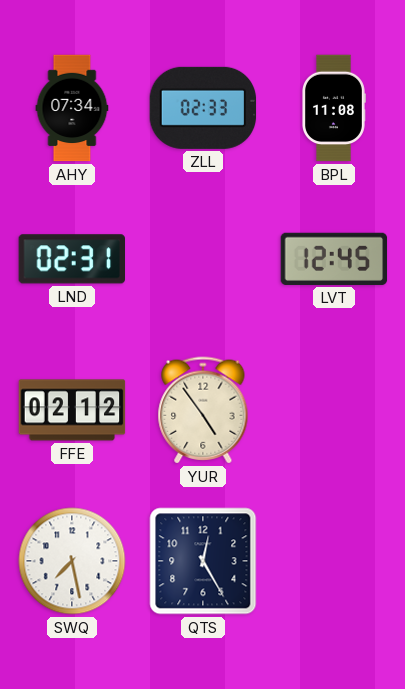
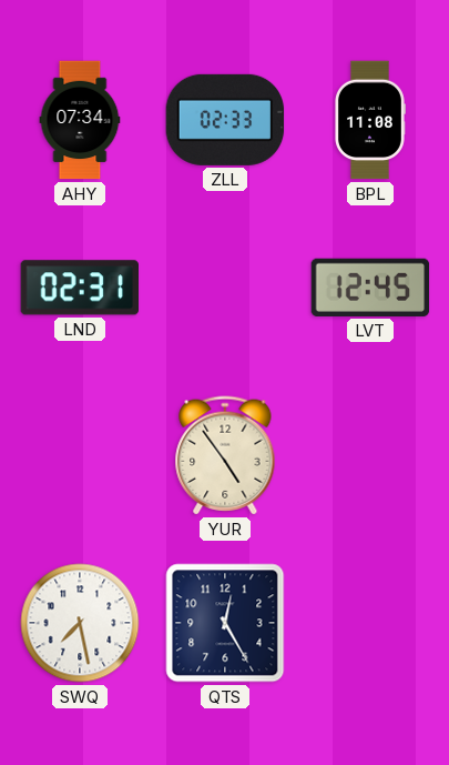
FFE: 02:12 -> none (72, 410)
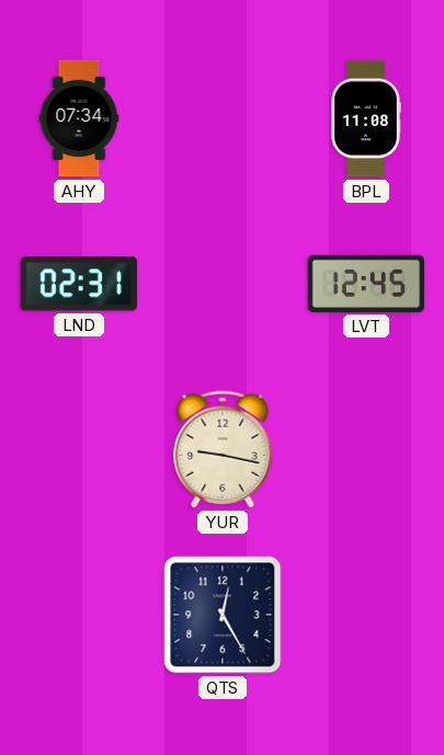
ZLL: 02:33 -> none (225, 120)
YUR: 4:54 -> 9:17 (223, 449)
SWQ: 7:28 -> none (80, 623)
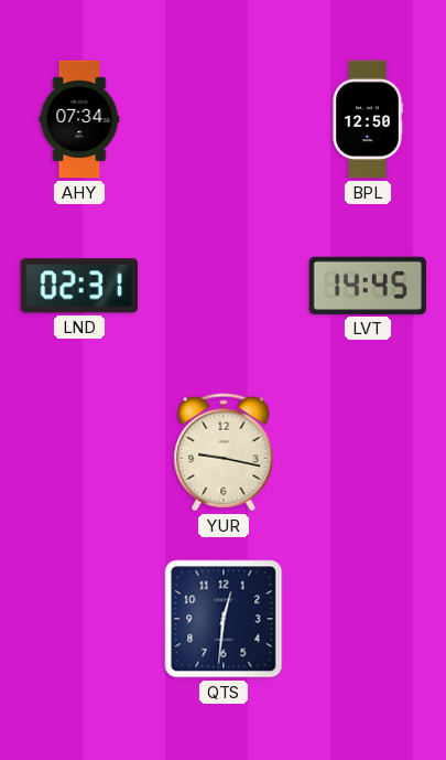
BPL: 11:08 -> 12:50 (368, 119)
LVT: 12:45 -> 14:45 (368, 286)
QTS: 12:25 -> 12:31 (224, 619)
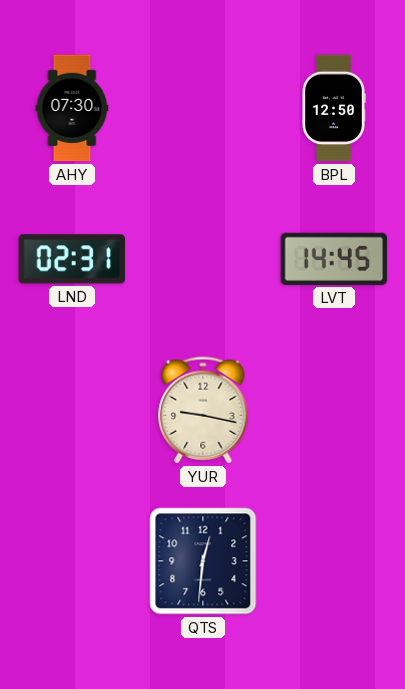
AHY: 07:34 -> 07:30 (72, 108)
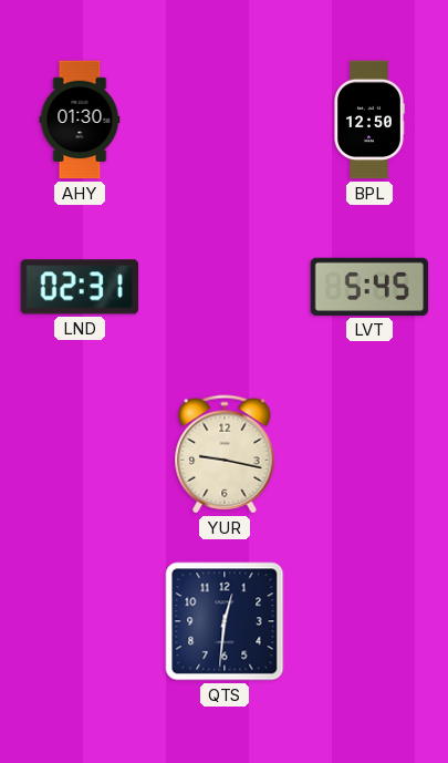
AHY: 07:30 -> 01:30 (80, 120)
LVT: 14:45 -> 5:45 (369, 287)
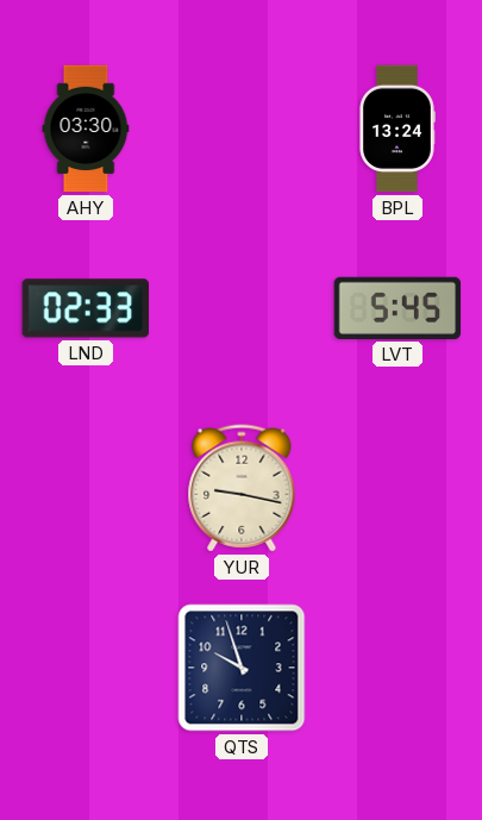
AHY: 01:30 -> 03:30 (86, 129)
BPL: 12:50 -> 13:24 (398, 129)
LND: 02:31 -> 02:33 (84, 308)
QTS: 12:31 -> 9:57 (242, 668)
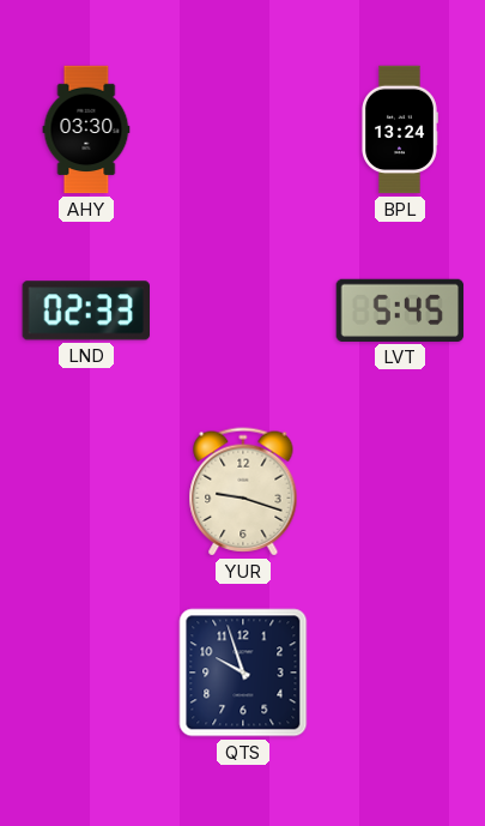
YUR: 9:17 -> 9:18 (243, 492)
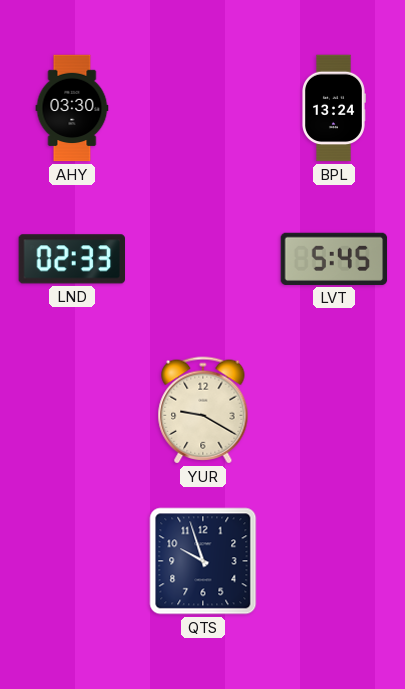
YUR: 9:18 -> 9:20 (203, 410)
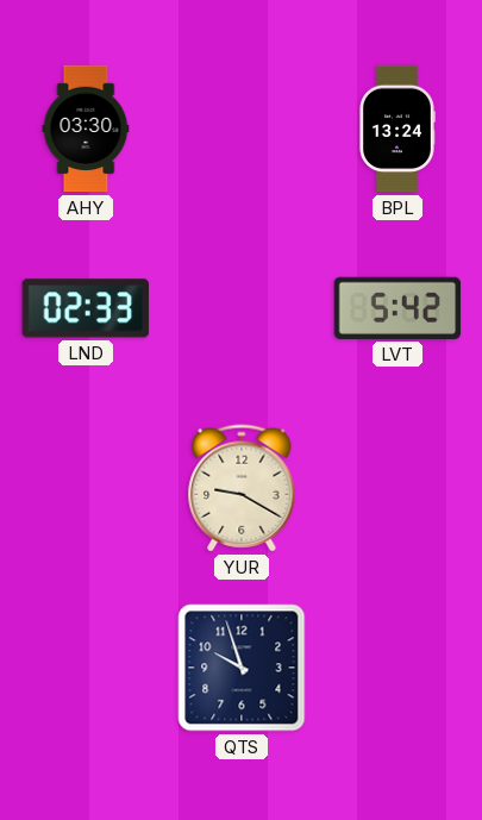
LVT: 5:45 -> 5:42 (398, 308)
